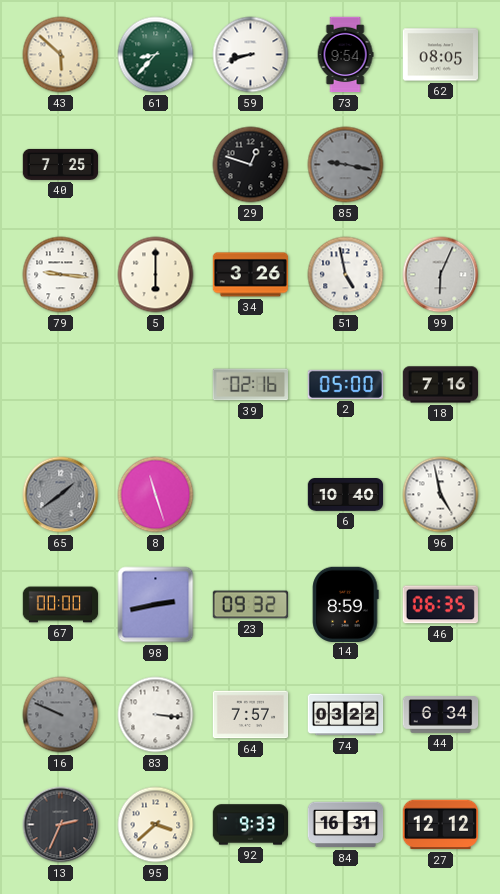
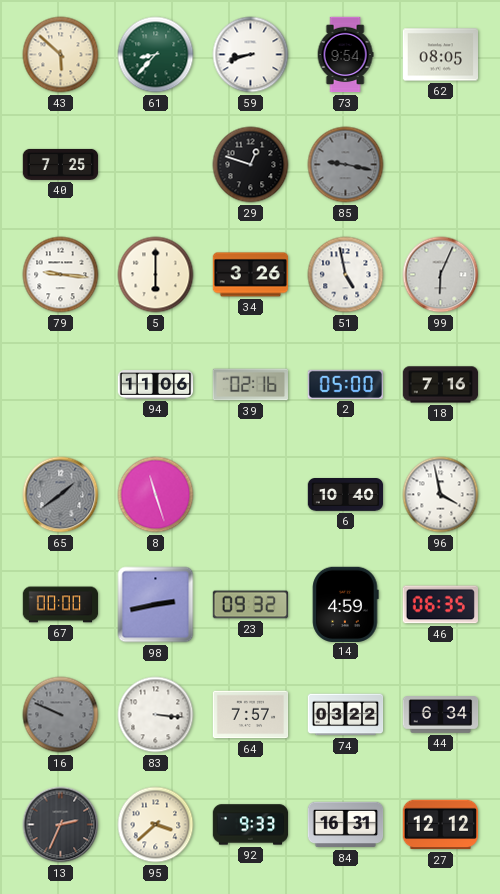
94: none -> 11:06 (156, 385)
96: 4:58 -> 3:58 (441, 495)
14: 8:59 -> 4:59 (346, 604)
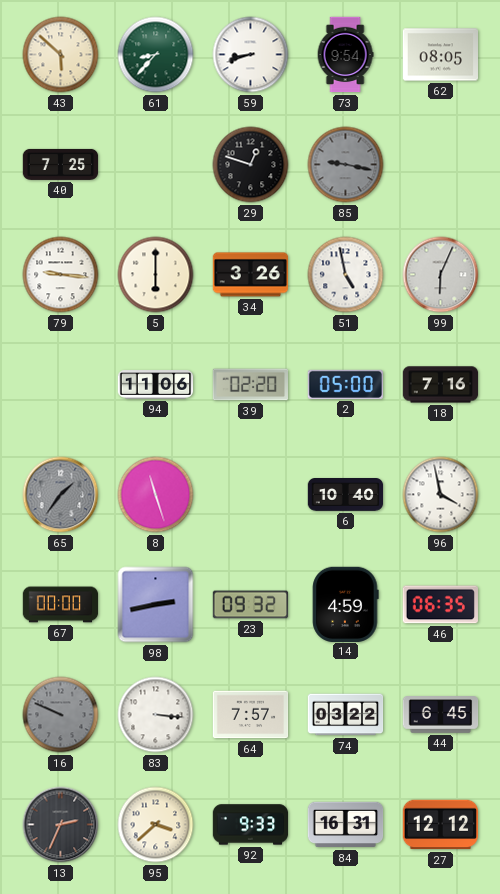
39: 02:16 -> 02:20 (251, 385)
65: 1:39 -> 1:36 (61, 495)
44: 6:34 -> 6:45 (441, 715)
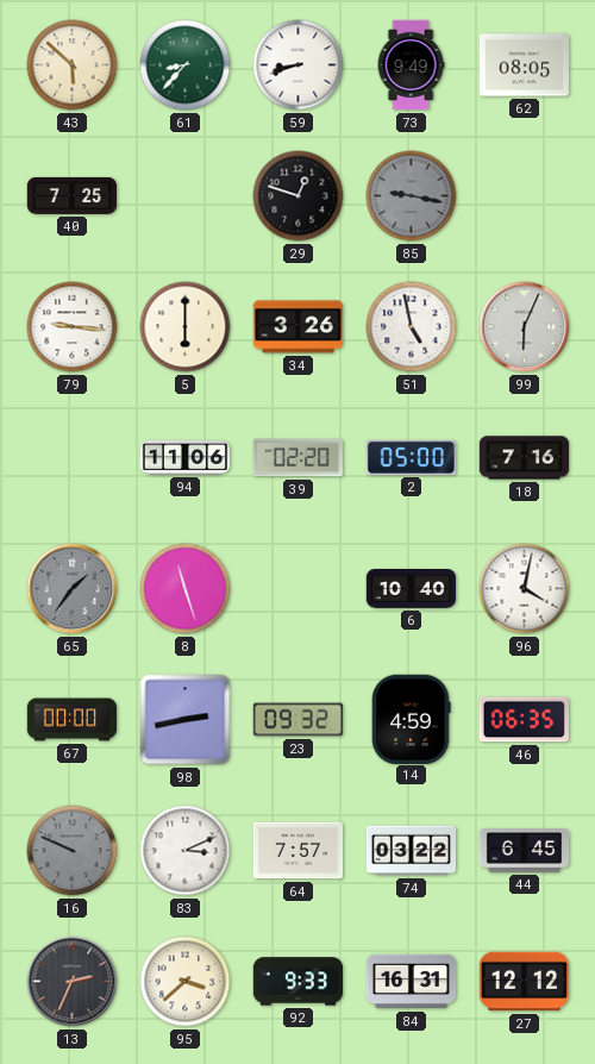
73: 9:54 -> 9:49 (411, 65)
96: 3:58 -> 4:02 (525, 589)
83: 3:16 -> 3:11 (186, 851)
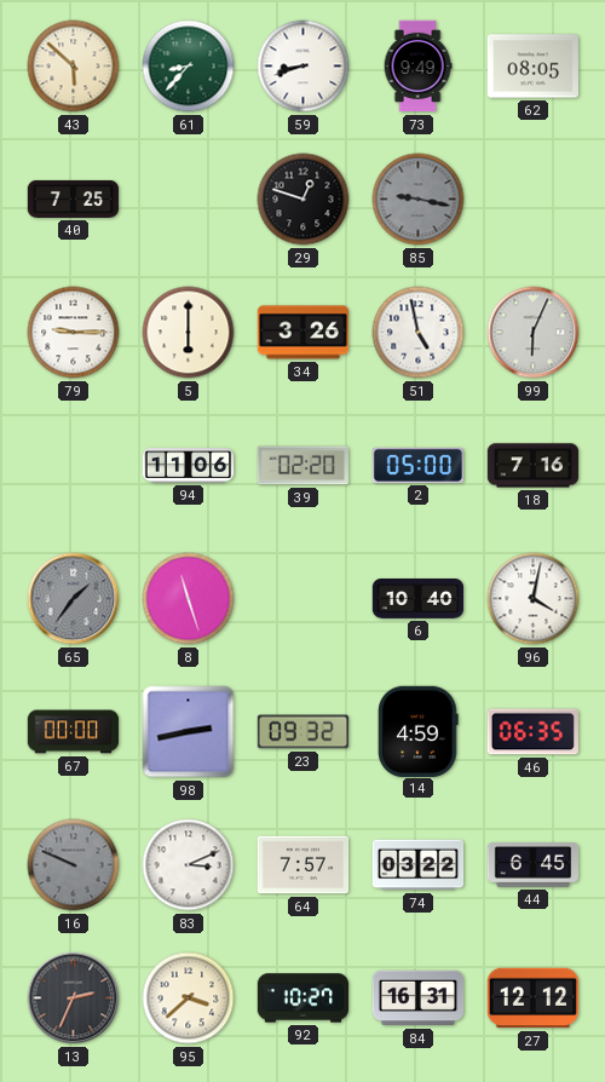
79: 9:16 -> 9:15 (74, 333)
92: 9:33 -> 10:27 (304, 998)
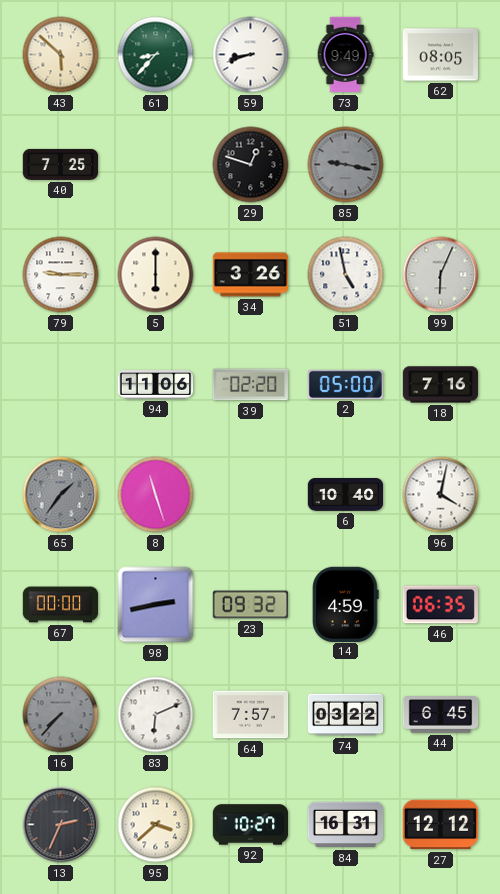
16: 9:49 -> 7:37 (61, 715)
83: 3:11 -> 6:11 (156, 715)
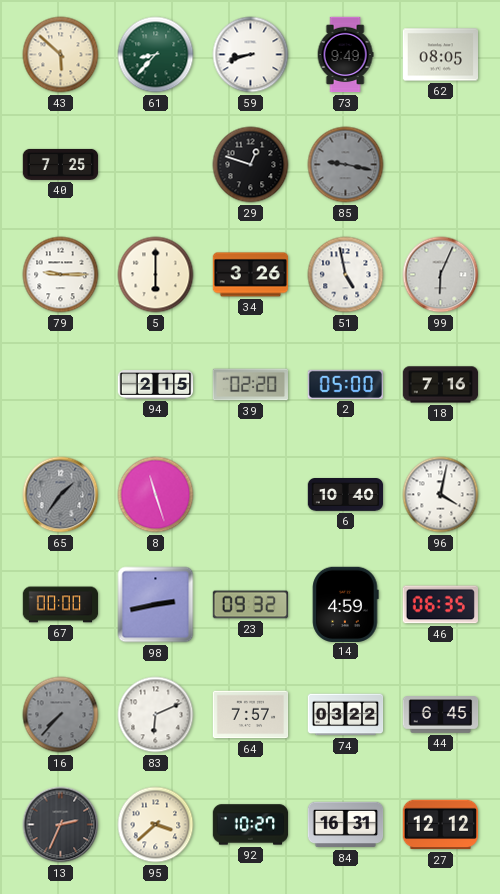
94: 11:06 -> 2:15 (156, 385)
